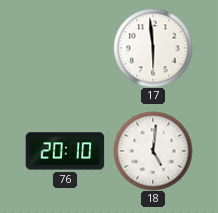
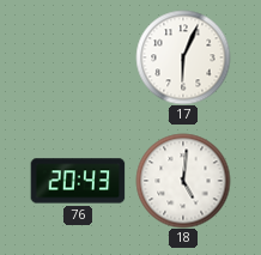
17: 5:59 -> 6:04 (183, 57)
76: 20:10 -> 20:43 (78, 181)
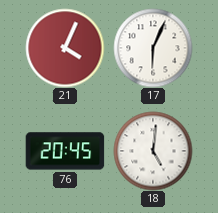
21: none -> 4:04 (65, 48)
76: 20:43 -> 20:45 (65, 151)
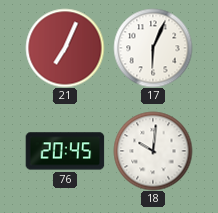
21: 4:04 -> 7:04 (65, 48)
18: 5:01 -> 10:01 (153, 151)
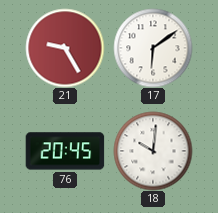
21: 7:04 -> 9:25 (65, 48)
17: 6:04 -> 6:09 (153, 48)
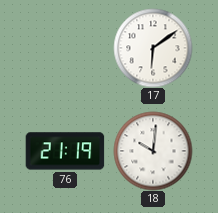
21: 9:25 -> none (65, 48)
76: 20:45 -> 21:19 (65, 151)
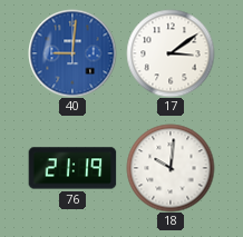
40: none -> 9:01 (72, 53)
17: 6:09 -> 3:09 (171, 53)
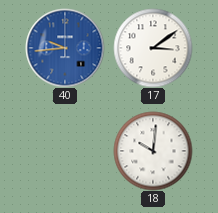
40: 9:01 -> 9:44 (65, 48)
76: 21:19 -> none (72, 168)
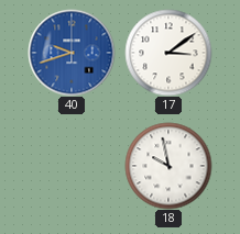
40: 9:44 -> 9:42 (72, 53)
18: 10:01 -> 9:58 (168, 166)
